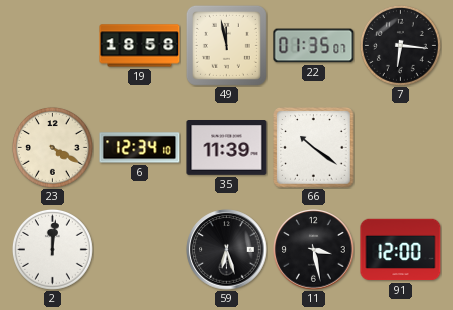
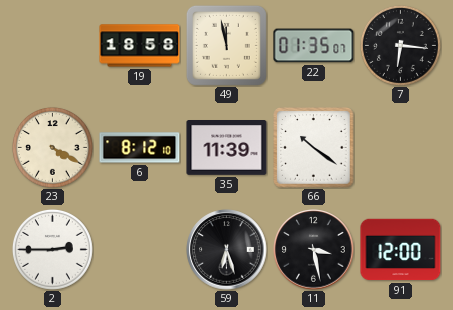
6: 12:34 -> 8:12 (140, 148)
2: 12:01 -> 2:45 (52, 249)
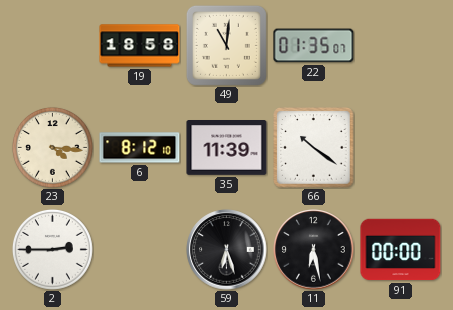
49: 11:58 -> 11:01 (226, 45)
7: 6:16 -> none (400, 45)
23: 4:20 -> 4:16 (52, 147)
11: 3:28 -> 6:28 (314, 250)
91: 12:00 -> 00:00 (401, 250)
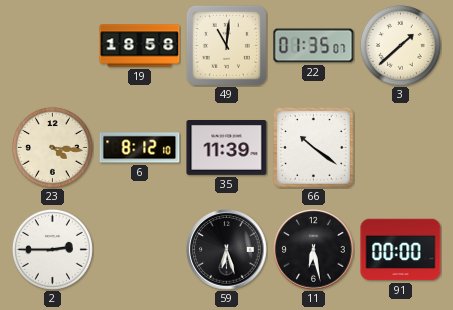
3: none -> 1:38 (400, 45)
